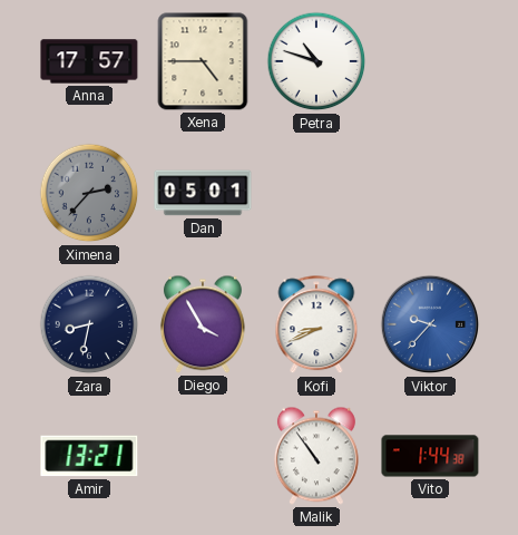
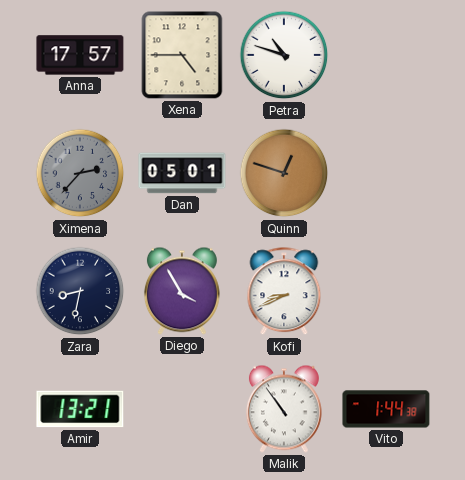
Quinn: none -> 12:48 (284, 173)
Viktor: 9:37 -> none (430, 324)
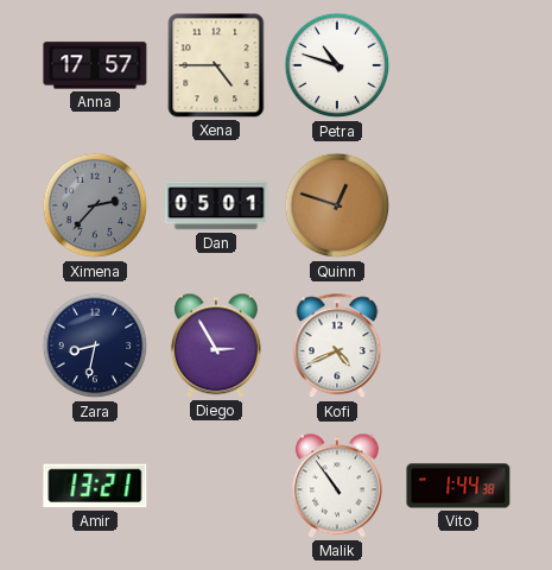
Diego: 3:55 -> 2:55 (216, 346)
Kofi: 8:41 -> 4:41 (337, 347)
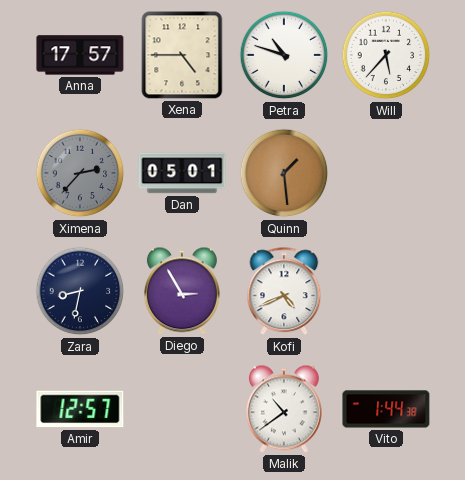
Will: none -> 5:37 (386, 55)
Quinn: 12:48 -> 1:29 (284, 173)
Amir: 13:21 -> 12:57 (80, 409)
Malik: 10:54 -> 10:39 (284, 409)
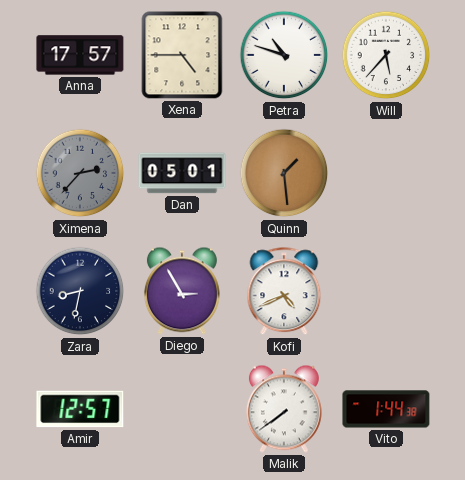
Malik: 10:39 -> 7:39 (284, 409)
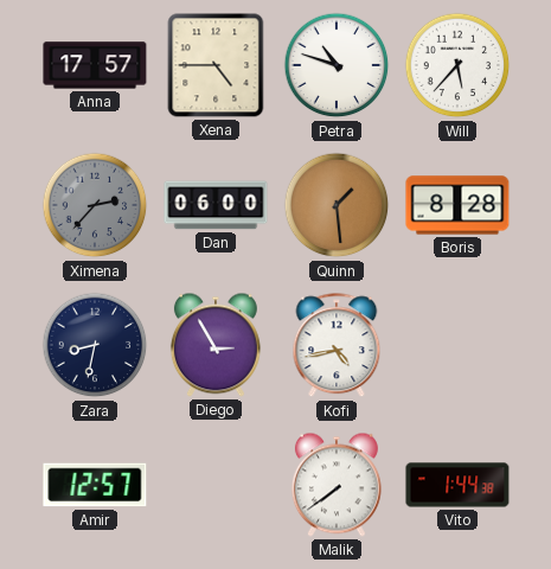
Dan: 05:01 -> 06:00 (216, 205)
Boris: none -> 8:28 (457, 205)
Kofi: 4:41 -> 4:43 (337, 346)
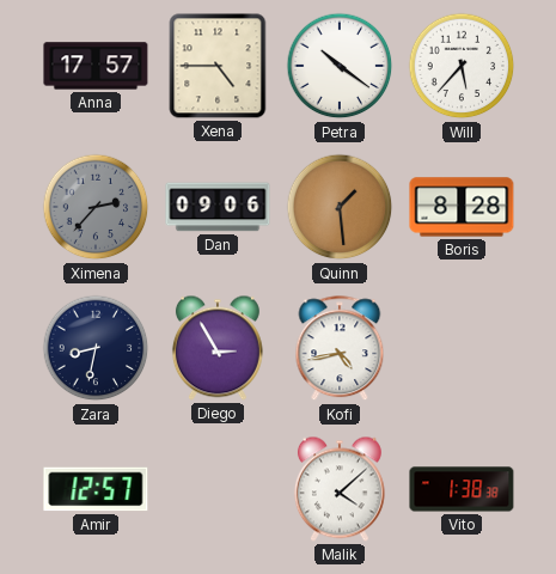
Petra: 10:48 -> 10:21 (340, 66)
Dan: 06:00 -> 09:06 (218, 207)
Malik: 7:39 -> 4:08 (340, 489)
Vito: 1:44 -> 1:38 (462, 489)
